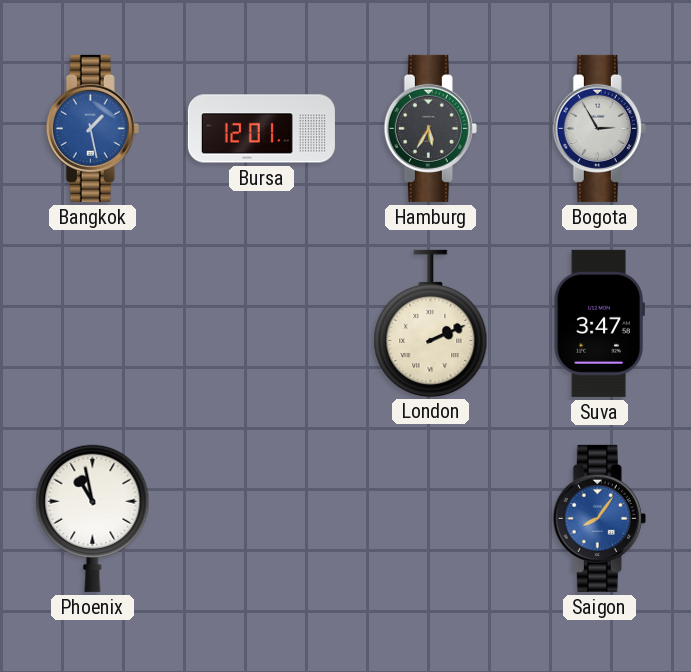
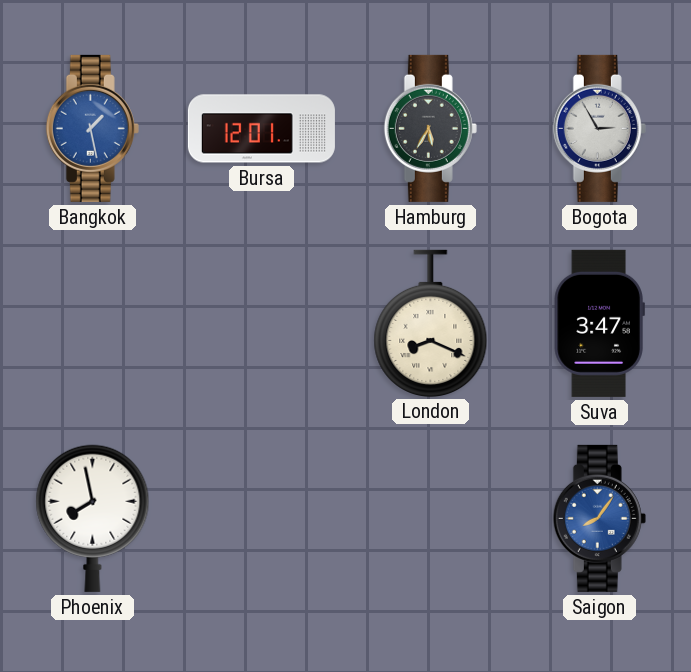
London: 2:11 -> 8:19 (431, 323)
Phoenix: 10:58 -> 7:58 (93, 518)
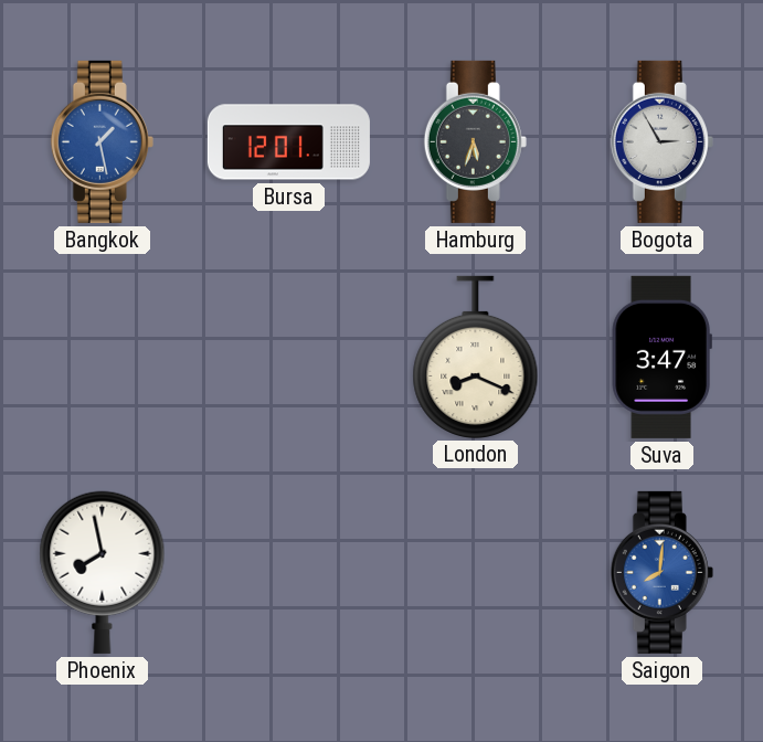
Hamburg: 5:35 -> 5:33 (475, 141)
Saigon: 8:06 -> 8:01 (661, 572)
